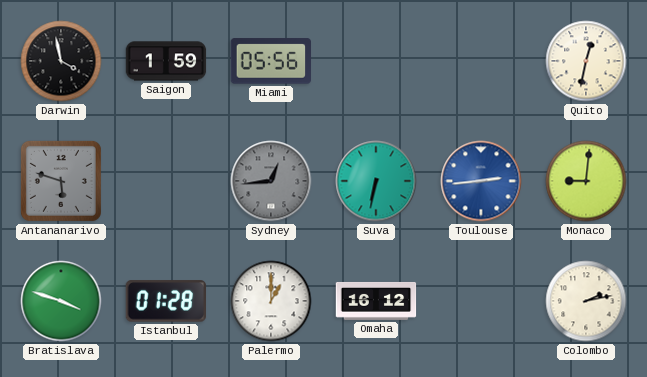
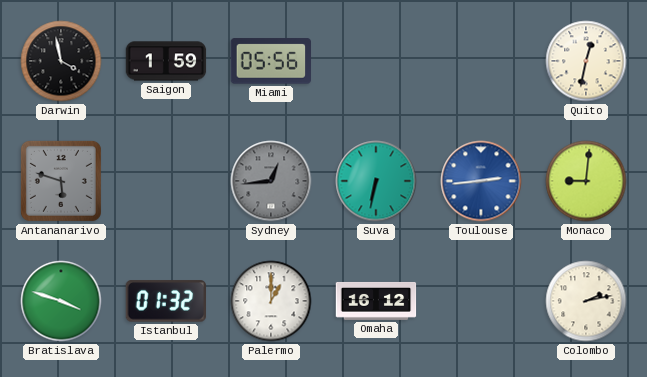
Istanbul: 01:28 -> 01:32 (165, 301)
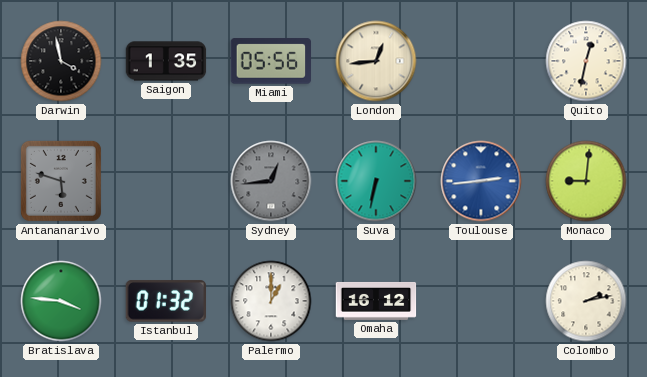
Saigon: 1:59 -> 1:35 (166, 61)
London: none -> 12:44 (376, 61)
Bratislava: 3:48 -> 3:46 (61, 301)
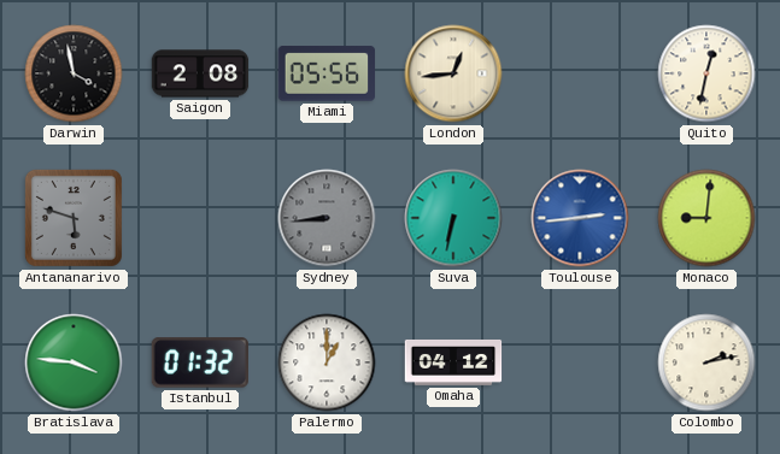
Saigon: 1:35 -> 2:08 (200, 73)
Sydney: 12:44 -> 8:44 (327, 218)
Omaha: 16:12 -> 04:12 (453, 362)
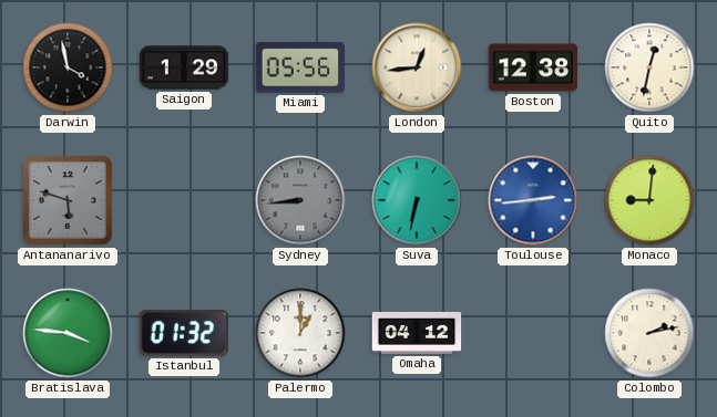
Saigon: 2:08 -> 1:29 (184, 67)
Boston: none -> 12:38 (533, 67)
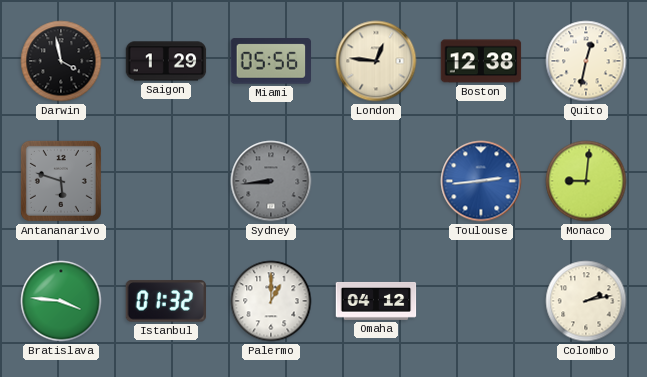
London: 12:44 -> 12:46 (376, 61)
Suva: 6:32 -> none (417, 200)
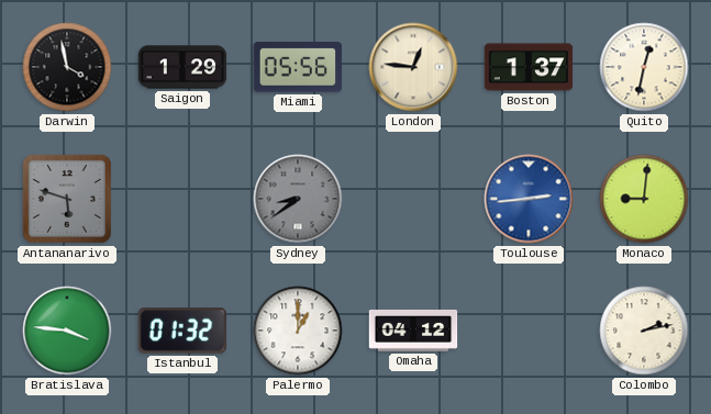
Boston: 12:38 -> 1:37 (529, 67)
Sydney: 8:44 -> 8:39 (298, 199)
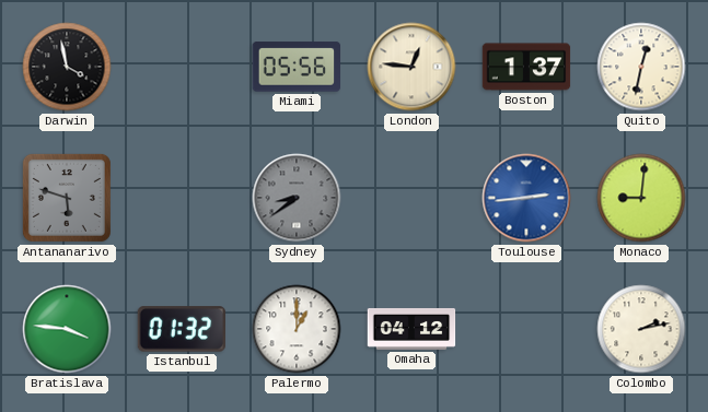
Saigon: 1:29 -> none (182, 67)
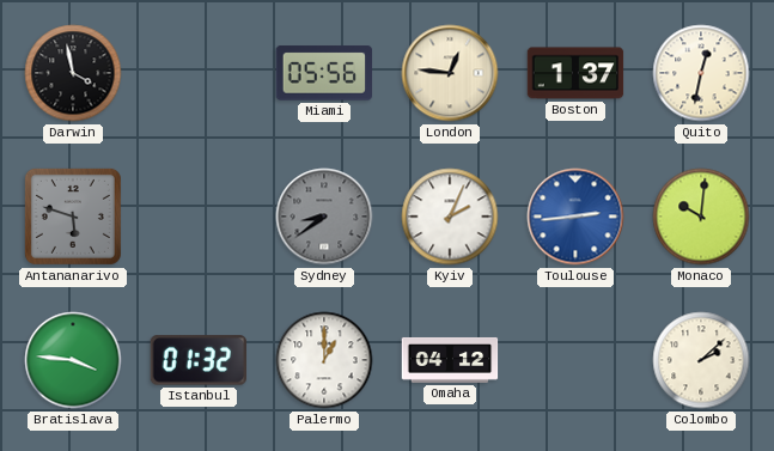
Kyiv: none -> 2:04 (450, 217)
Monaco: 9:01 -> 10:01 (701, 217)
Colombo: 2:13 -> 2:08 (701, 360)
